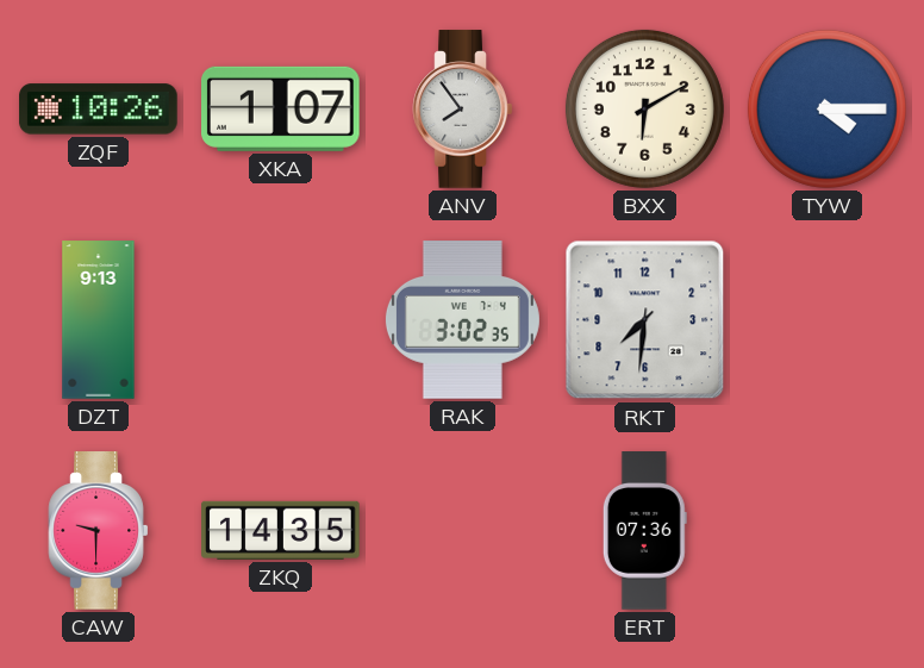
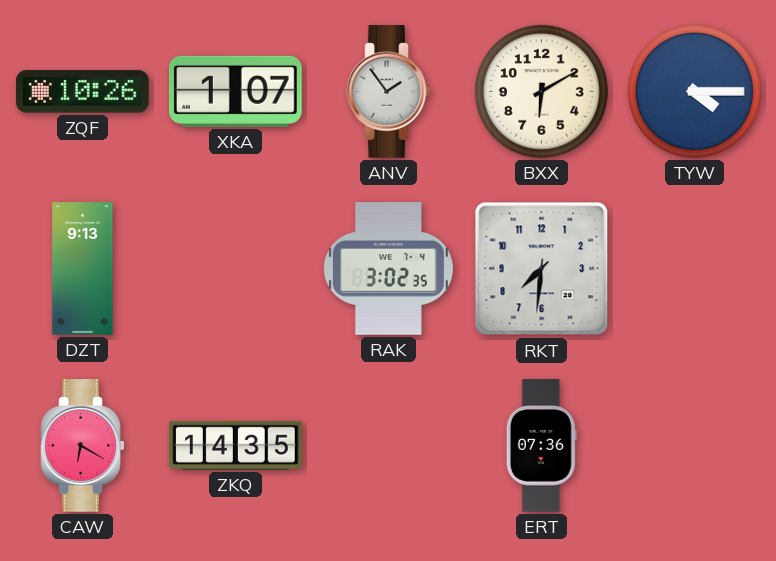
ANV: 7:54 -> 1:54 (389, 92)
CAW: 9:30 -> 6:20 (83, 446)
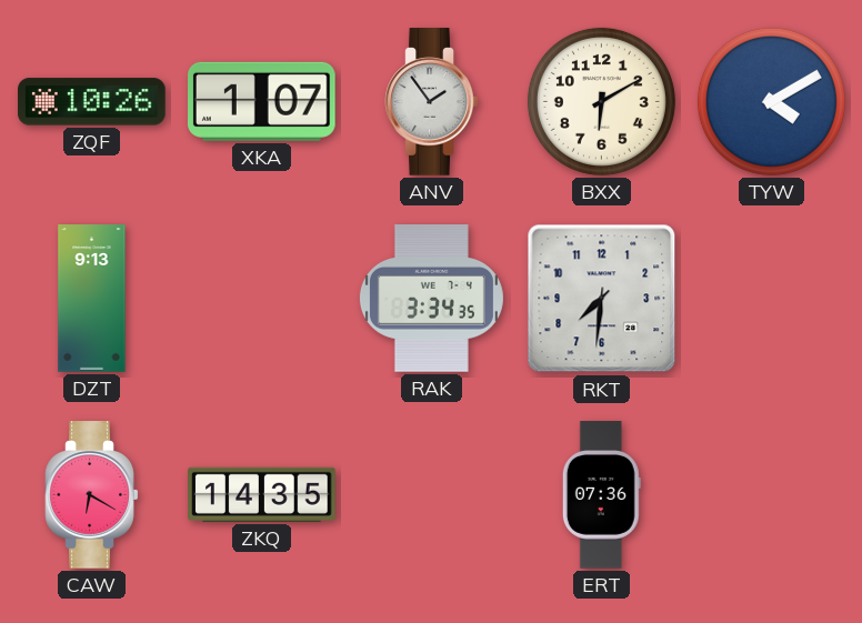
TYW: 4:15 -> 4:10 (771, 101)
RAK: 3:02 -> 3:34 (431, 299)
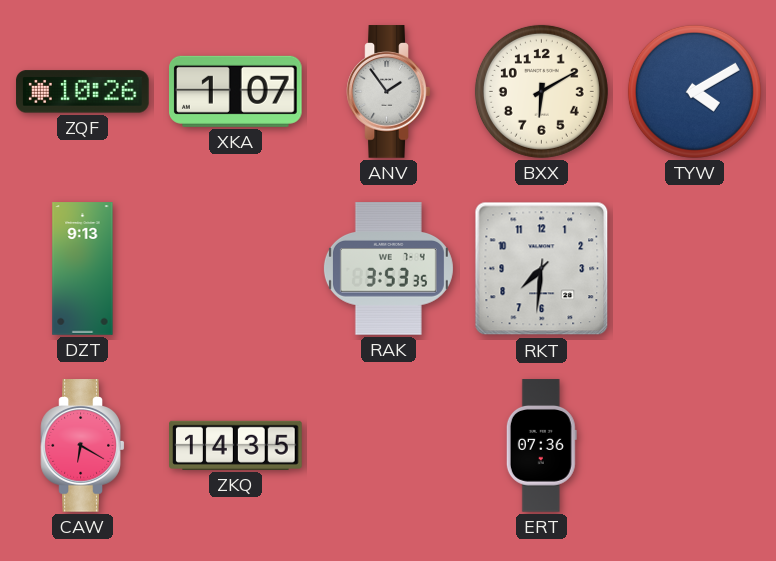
RAK: 3:34 -> 3:53 (388, 269)
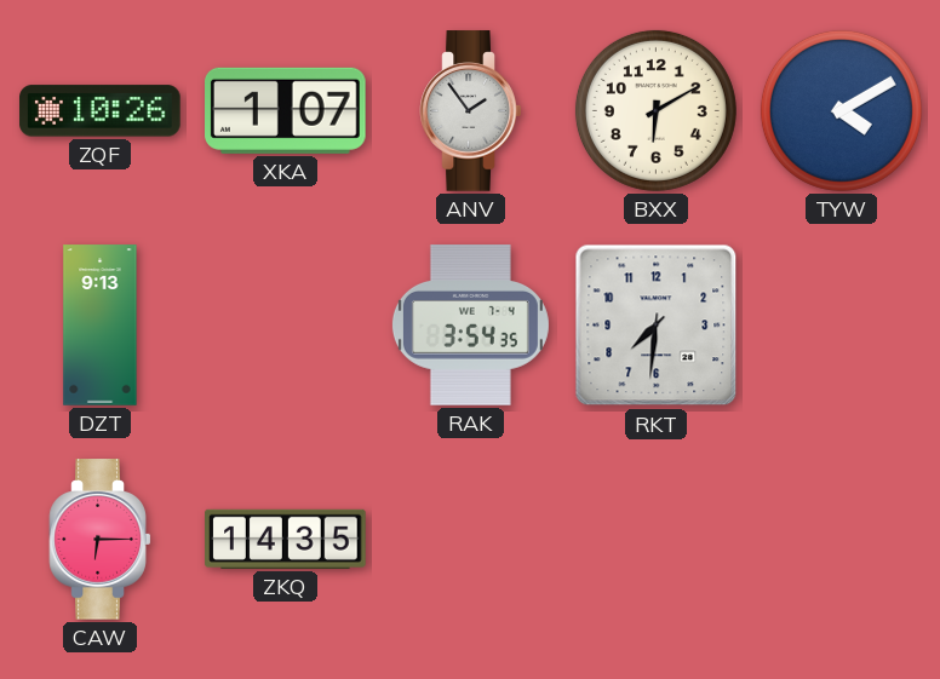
RAK: 3:53 -> 3:54 (470, 326)
CAW: 6:20 -> 6:15 (101, 540)
ERT: 07:36 -> none (541, 446)
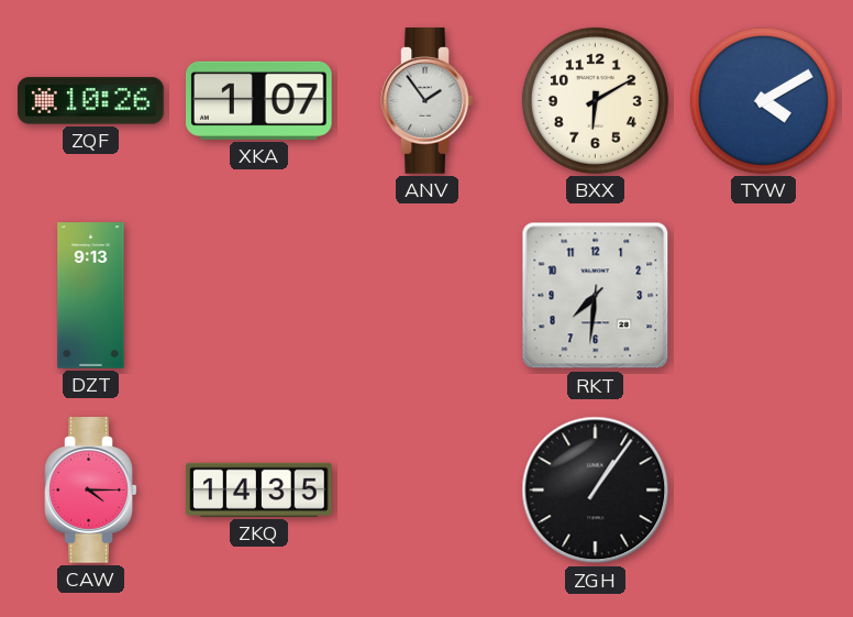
RAK: 3:54 -> none (470, 326)
CAW: 6:15 -> 4:15 (91, 491)
ZGH: none -> 1:06 (596, 491)
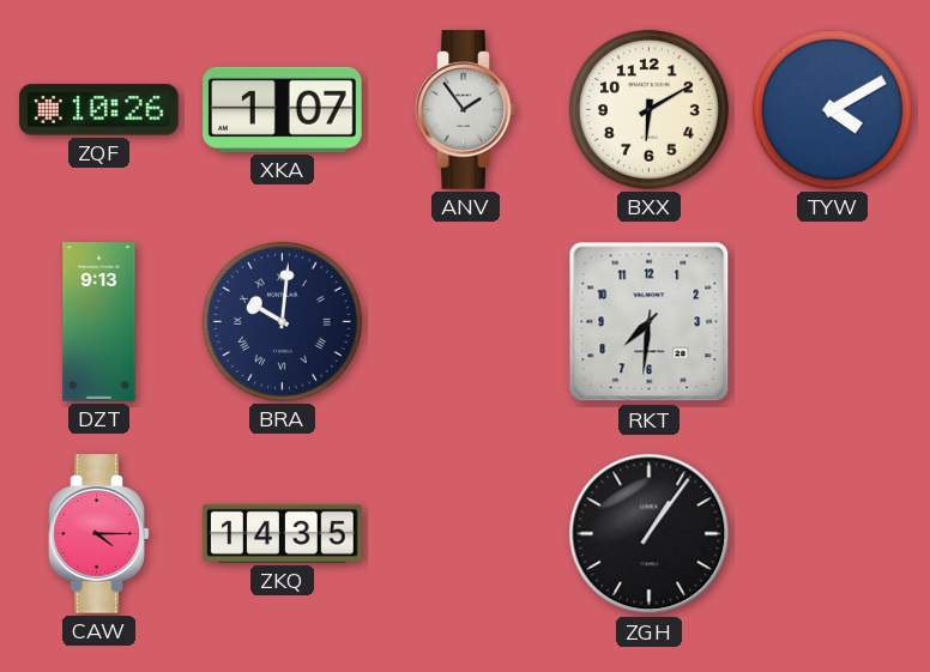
BRA: none -> 10:01 (282, 321)
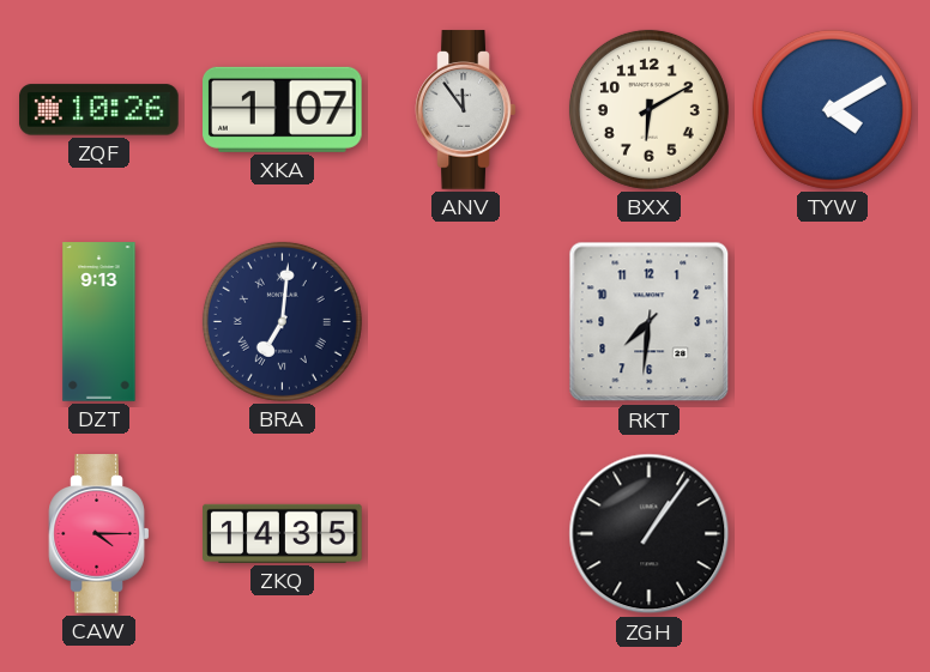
ANV: 1:54 -> 11:54 (466, 110)
BRA: 10:01 -> 7:01 (282, 321)
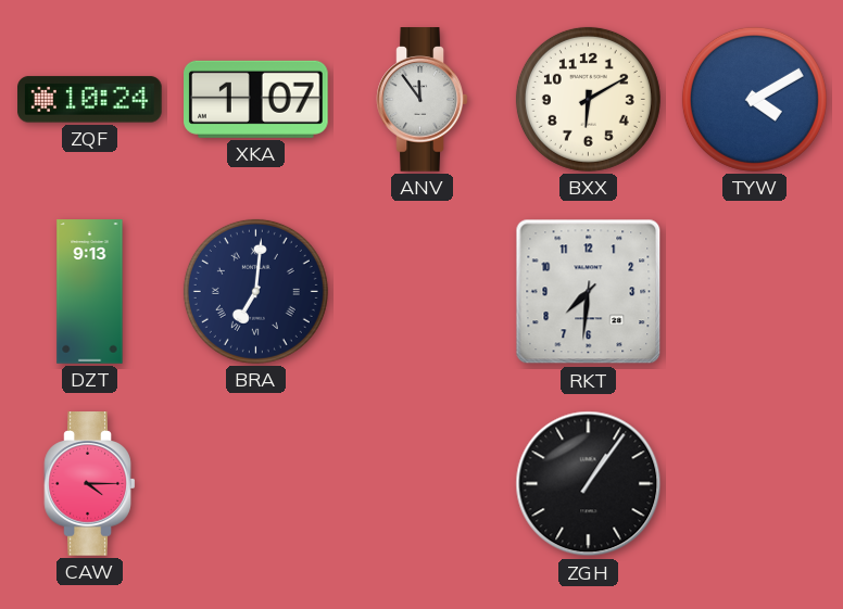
ZQF: 10:26 -> 10:24 (90, 100)
ZKQ: 14:35 -> none (283, 533)
